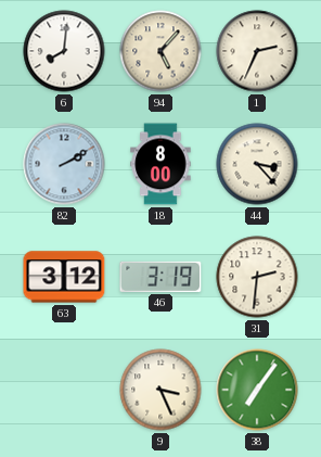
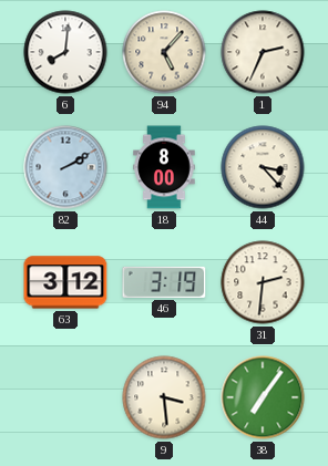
9: 3:26 -> 3:29 (164, 397)
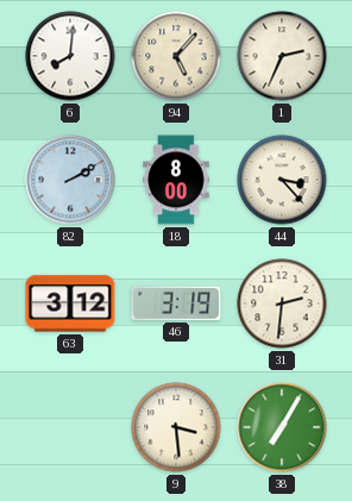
38: 7:06 -> 7:05 (282, 427)
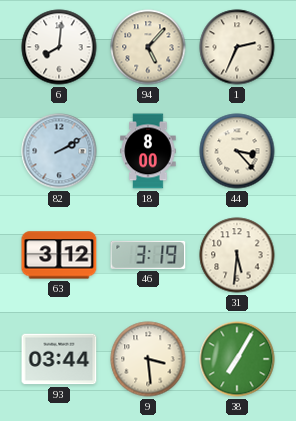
31: 2:31 -> 5:31 (237, 255)
93: none -> 03:44 (59, 359)
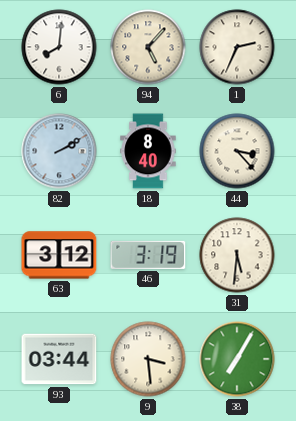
18: 8:00 -> 8:40 (148, 151)
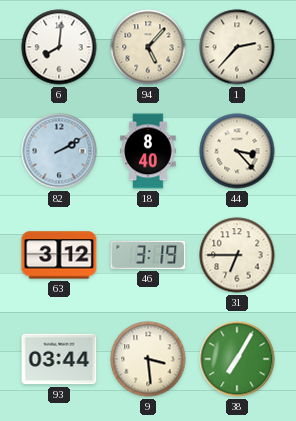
1: 2:34 -> 2:37 (237, 47)
31: 5:31 -> 6:45 (237, 255)
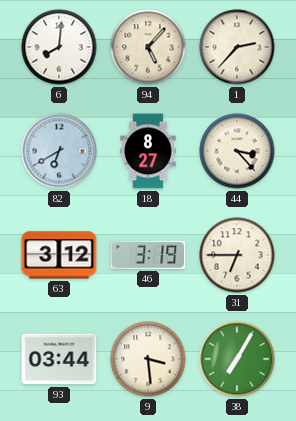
82: 2:10 -> 6:40 (59, 151)
18: 8:40 -> 8:27 (148, 151)
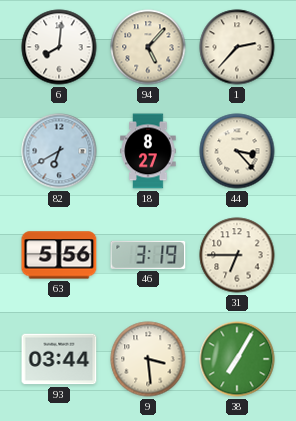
63: 3:12 -> 5:56 (59, 255)
